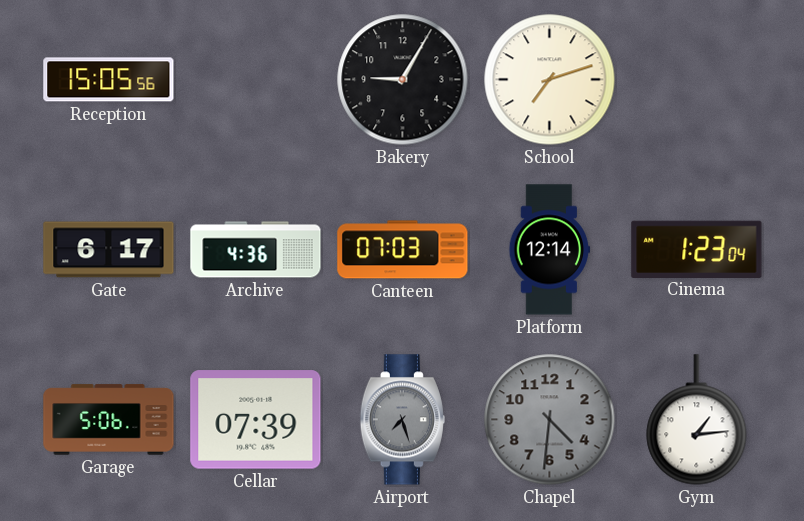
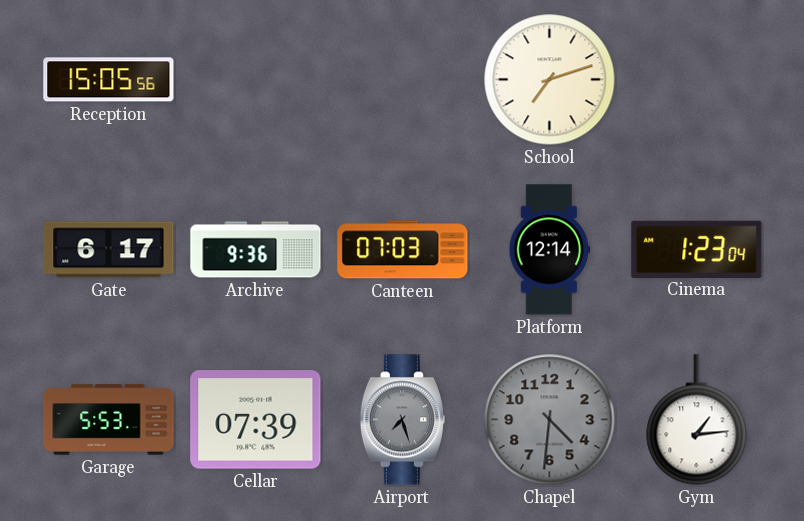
Bakery: 9:05 -> none (403, 80)
Archive: 4:36 -> 9:36 (256, 250)
Garage: 5:06 -> 5:53 (109, 420)
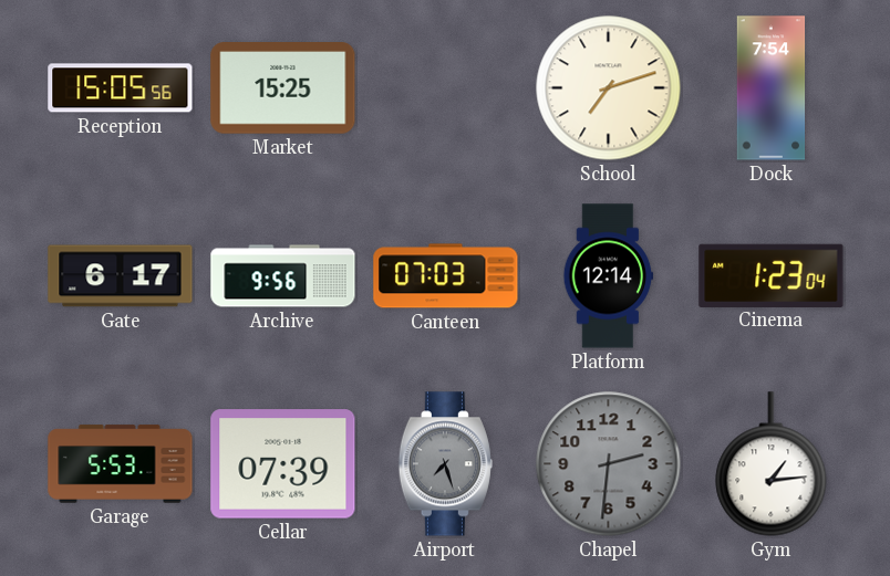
Market: none -> 15:25 (283, 88)
Dock: none -> 7:54 (772, 88)
Archive: 9:36 -> 9:56 (283, 276)
Chapel: 4:31 -> 2:31 (609, 464)
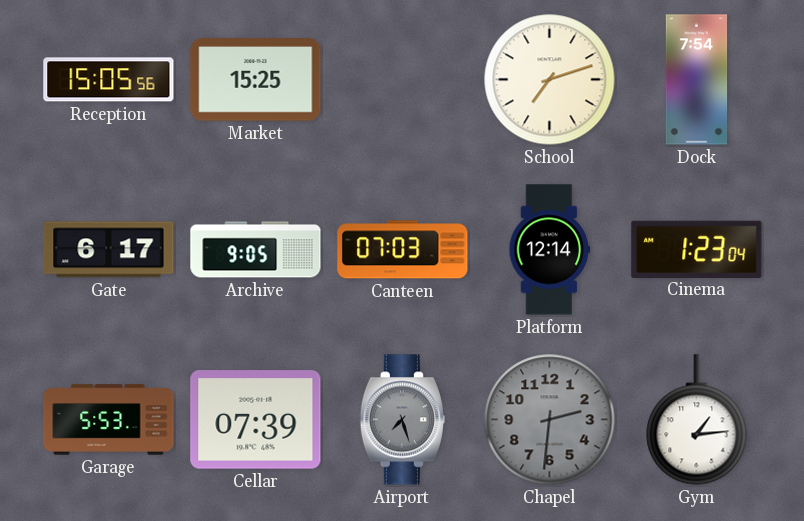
Archive: 9:56 -> 9:05 (256, 250)
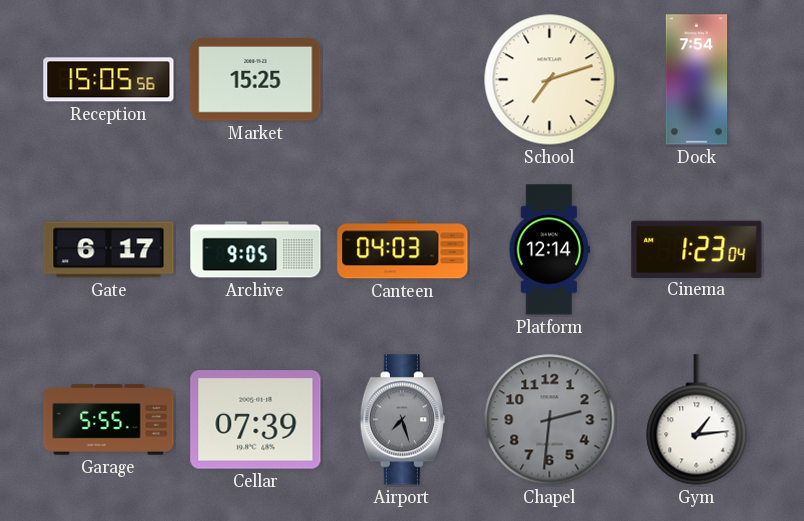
Canteen: 07:03 -> 04:03 (403, 250)
Garage: 5:53 -> 5:55 (109, 420)
